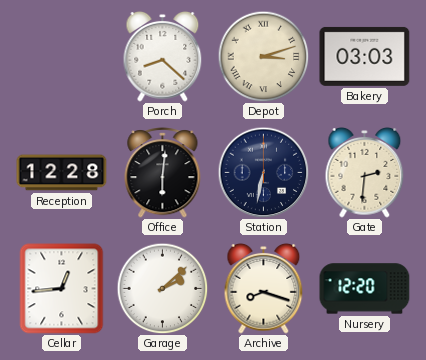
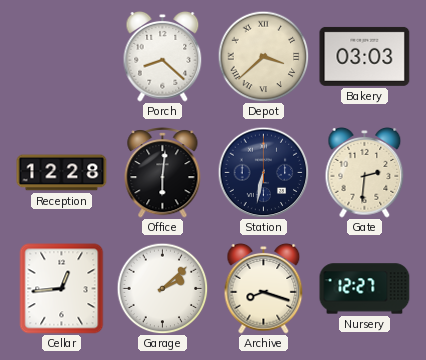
Depot: 3:12 -> 3:38 (263, 56)
Nursery: 12:20 -> 12:27 (365, 289)
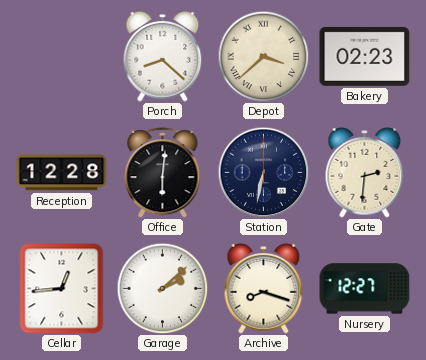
Bakery: 03:03 -> 02:23 (365, 56)
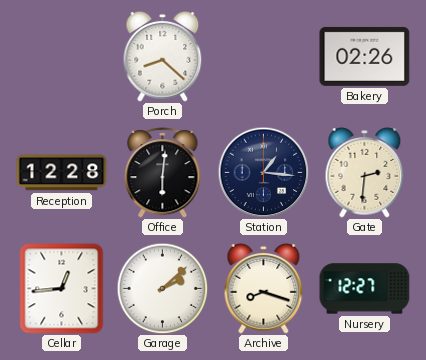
Depot: 3:38 -> none (263, 56)
Bakery: 02:23 -> 02:26 (365, 56)
Station: 6:32 -> 1:16 (263, 172)
